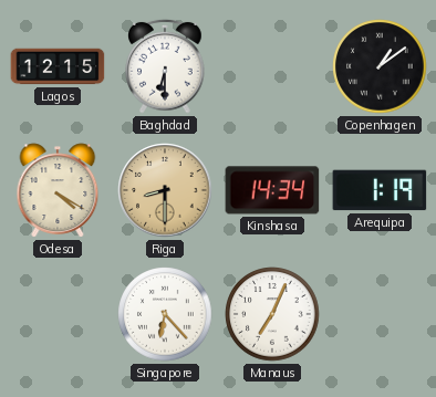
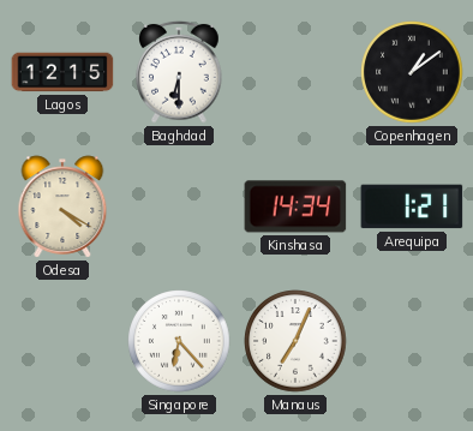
Riga: 8:30 -> none (165, 190)
Arequipa: 1:19 -> 1:21 (412, 206)
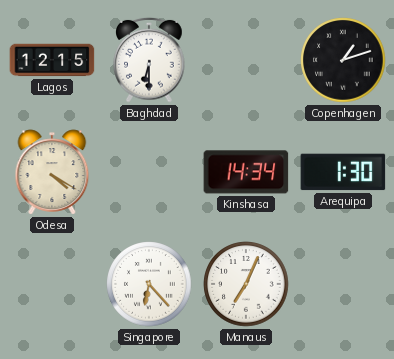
Copenhagen: 1:09 -> 1:12 (343, 60)
Arequipa: 1:21 -> 1:30 (343, 172)
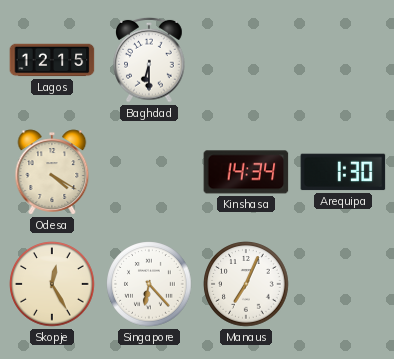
Copenhagen: 1:12 -> none (343, 60)
Skopje: none -> 12:25 (52, 284)
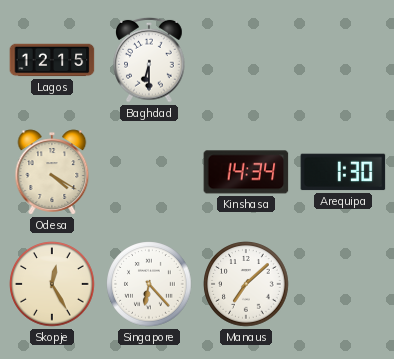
Manaus: 7:04 -> 7:08 (246, 284)
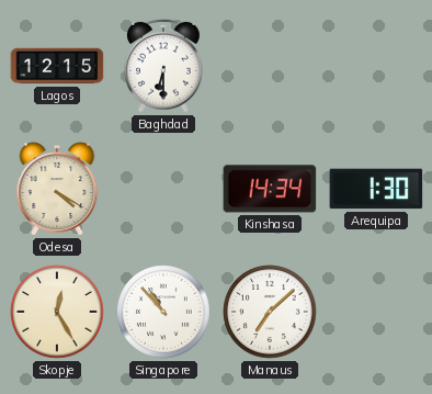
Singapore: 6:23 -> 10:53 (163, 312)
